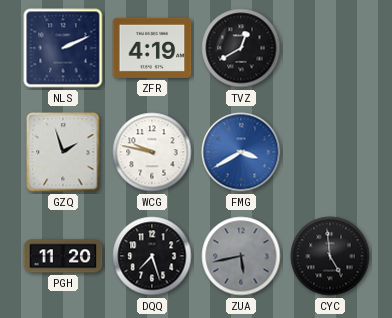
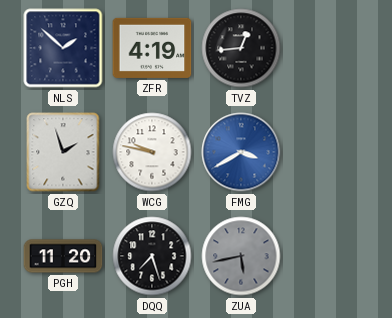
NLS: 2:11 -> 1:52 (63, 48)
TVZ: 12:40 -> 12:44 (241, 48)
CYC: 4:59 -> none (330, 256)
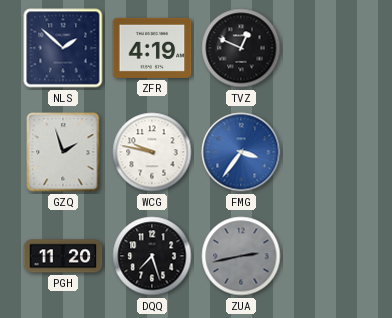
TVZ: 12:44 -> 12:49 (241, 48)
FMG: 3:40 -> 3:36 (241, 152)
ZUA: 5:43 -> 2:43 (241, 256)
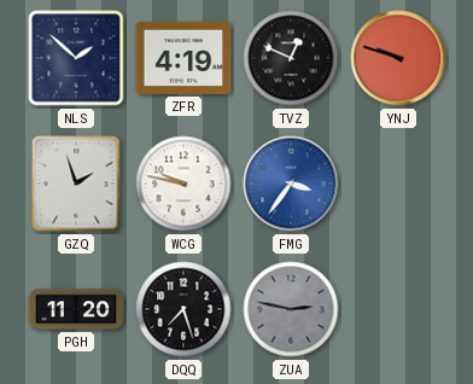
YNJ: none -> 9:48 (398, 58)
ZUA: 2:43 -> 2:47 (291, 309)
